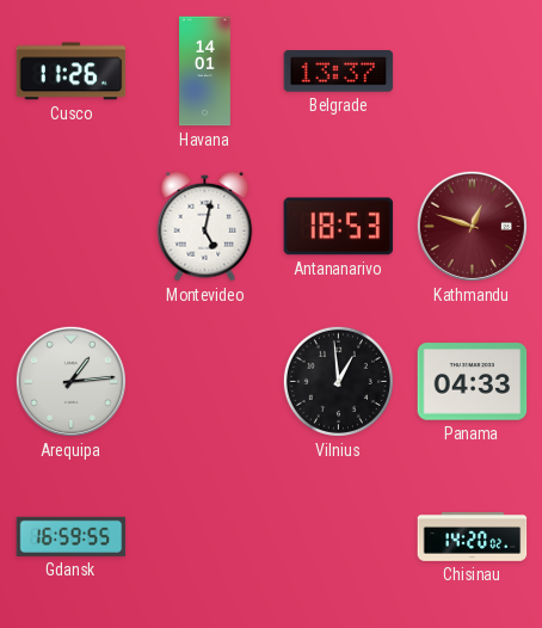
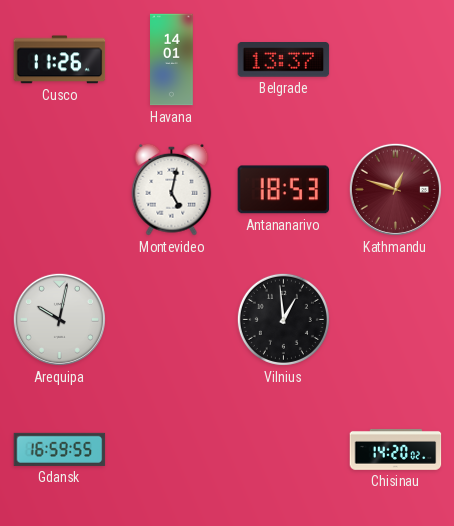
Arequipa: 1:14 -> 10:02 (59, 319)
Panama: 04:33 -> none (473, 382)
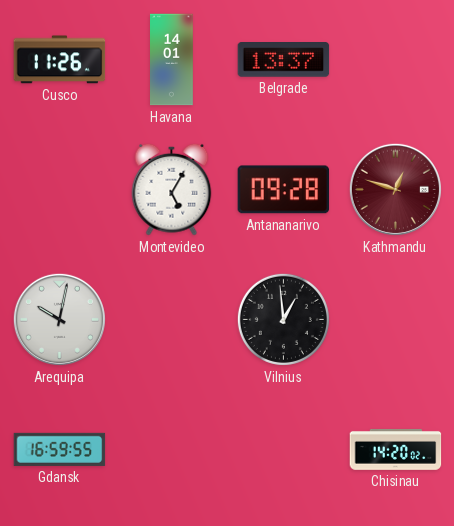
Montevideo: 5:02 -> 5:05 (172, 189)
Antananarivo: 18:53 -> 09:28 (284, 190)
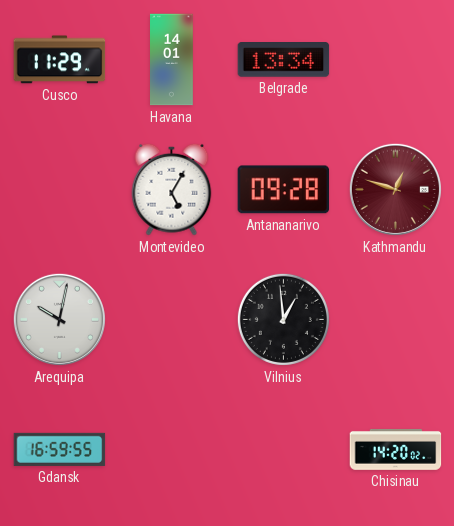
Cusco: 11:26 -> 11:29 (60, 60)
Belgrade: 13:37 -> 13:34 (284, 60)
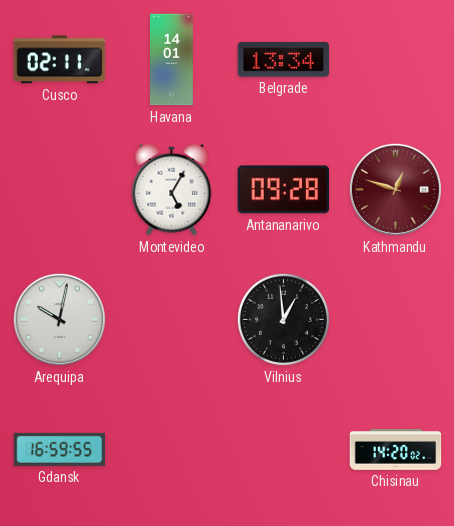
Cusco: 11:29 -> 02:11 (60, 60)
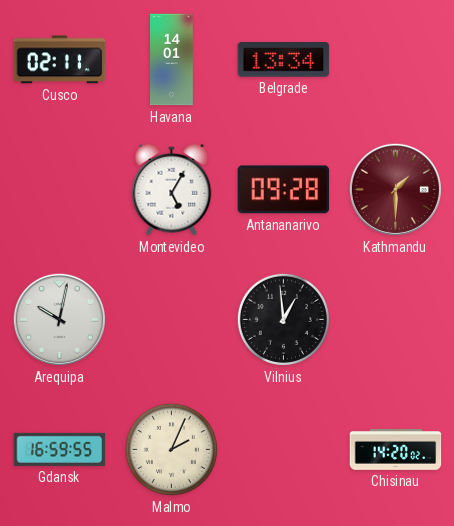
Kathmandu: 12:48 -> 1:30 (395, 189)
Malmo: none -> 2:04 (171, 449)
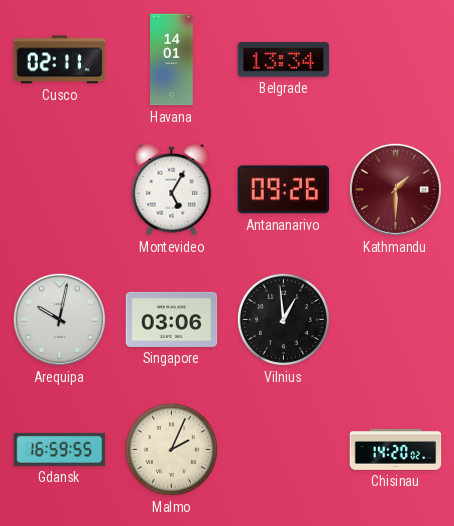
Antananarivo: 09:28 -> 09:26 (284, 190)
Singapore: none -> 03:06 (172, 319)
